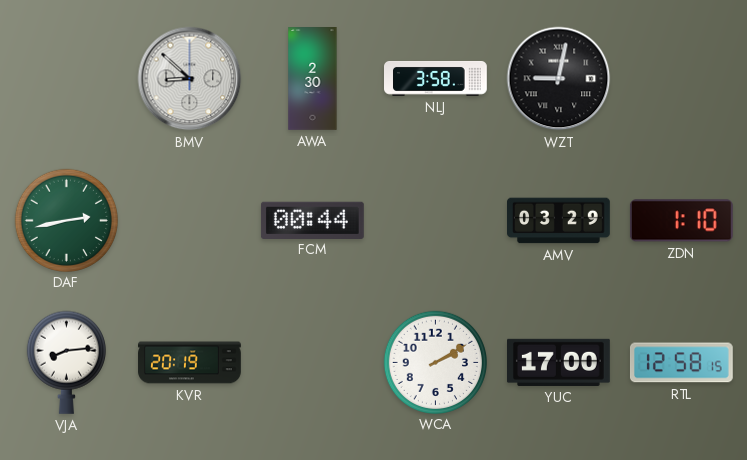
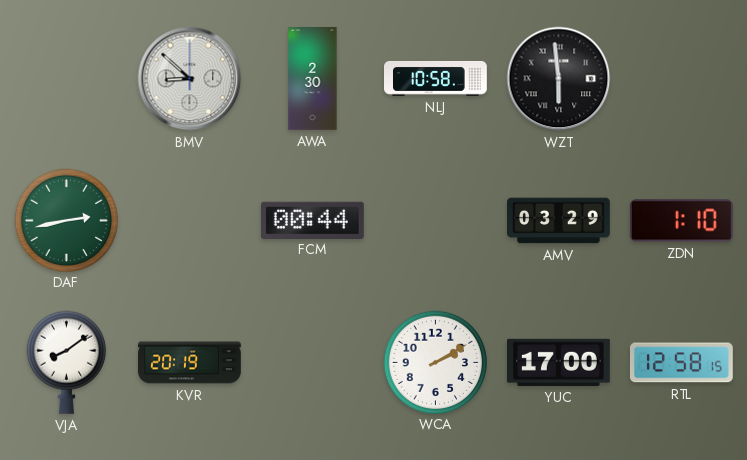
NLJ: 3:58 -> 10:58 (436, 78)
WZT: 9:02 -> 5:59 (559, 79)
VJA: 8:14 -> 8:09 (66, 362)
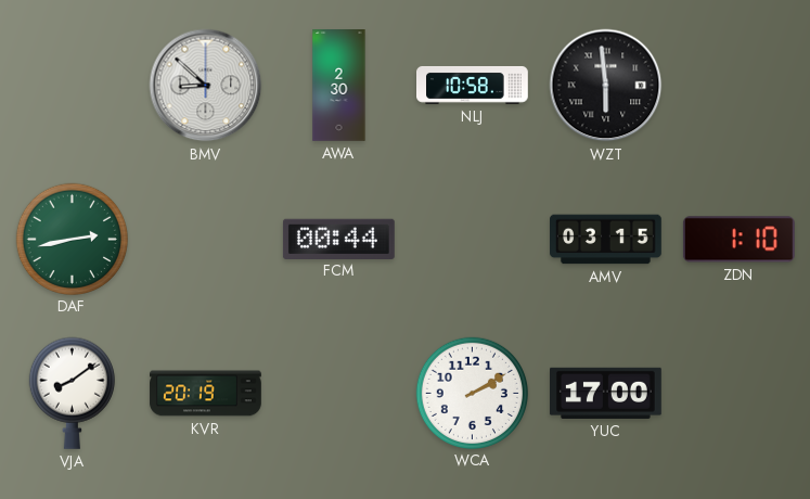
AMV: 03:29 -> 03:15 (606, 240)
RTL: 12:58 -> none (681, 363)
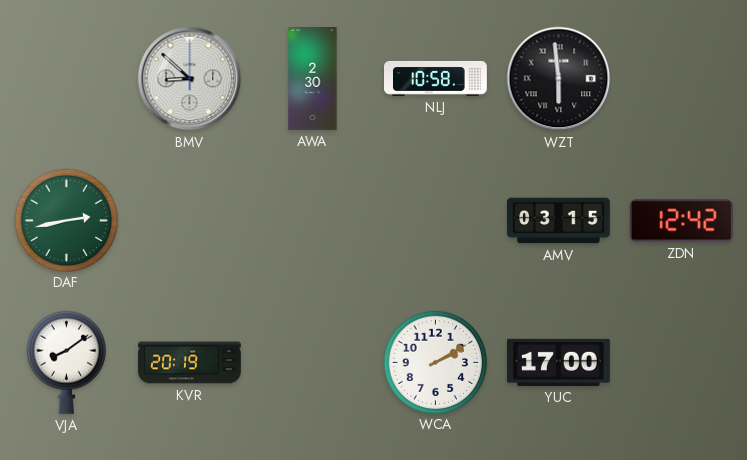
FCM: 00:44 -> none (338, 239)
ZDN: 1:10 -> 12:42 (681, 221)
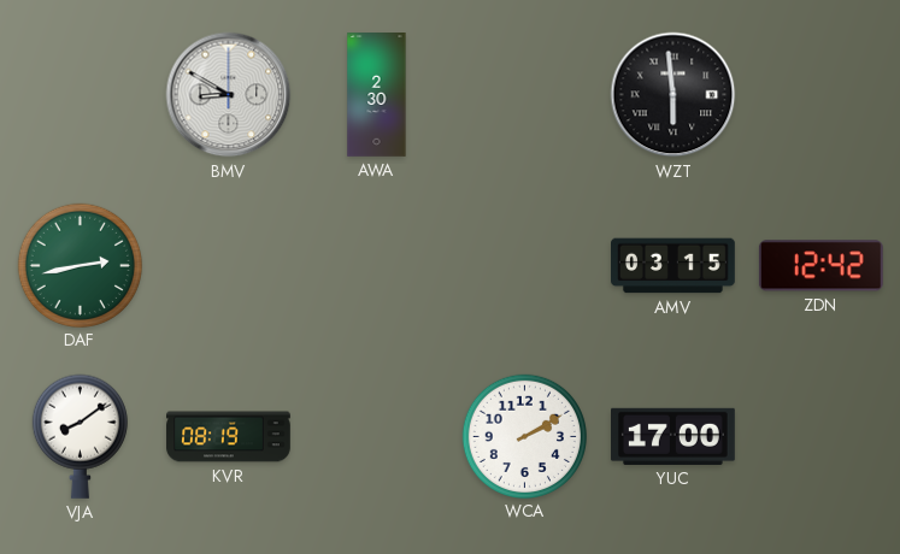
BMV: 8:52 -> 8:50 (229, 95)
NLJ: 10:58 -> none (436, 78)
KVR: 20:19 -> 08:19 (229, 437)
